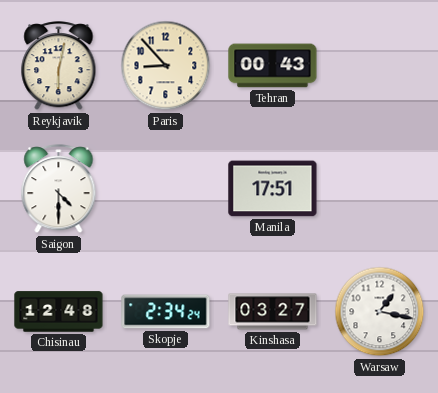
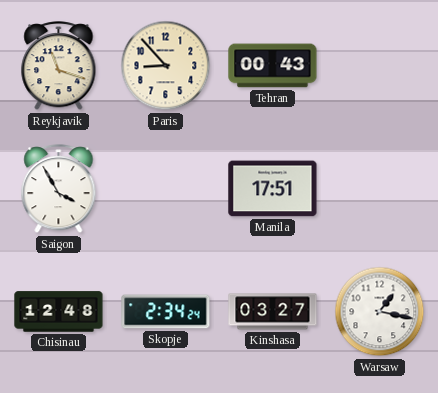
Reykjavik: 6:02 -> 11:18 (59, 66)
Saigon: 4:30 -> 3:55 (59, 189)
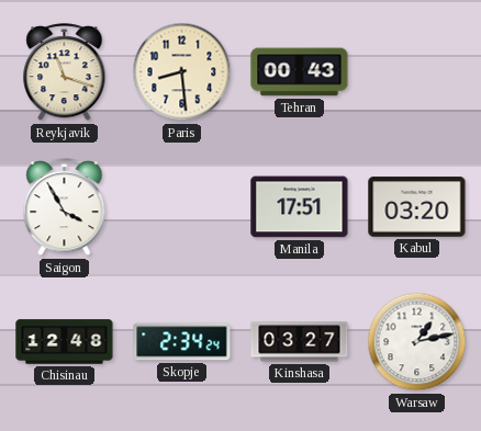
Paris: 8:53 -> 8:29 (182, 72)
Kabul: none -> 03:20 (417, 207)
Warsaw: 1:17 -> 1:13 (417, 342)
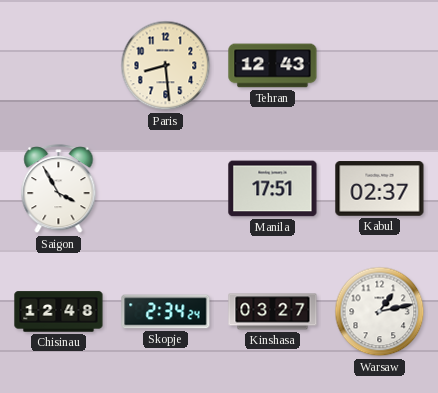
Reykjavik: 11:18 -> none (65, 72)
Tehran: 00:43 -> 12:43 (273, 66)
Kabul: 03:20 -> 02:37 (380, 189)
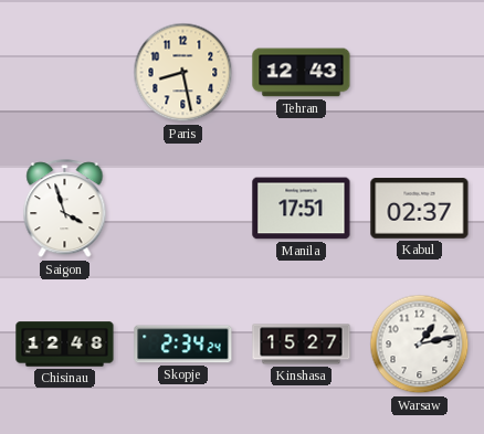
Paris: 8:29 -> 8:28 (183, 73)
Saigon: 3:55 -> 3:57 (65, 209)
Kinshasa: 03:27 -> 15:27 (302, 345)
